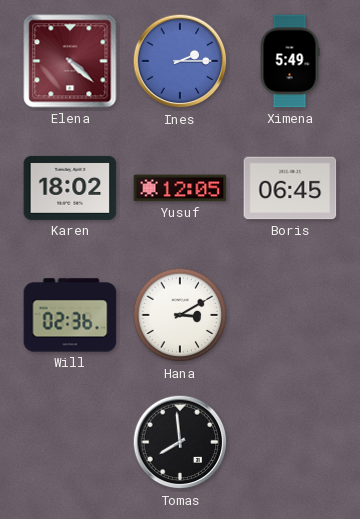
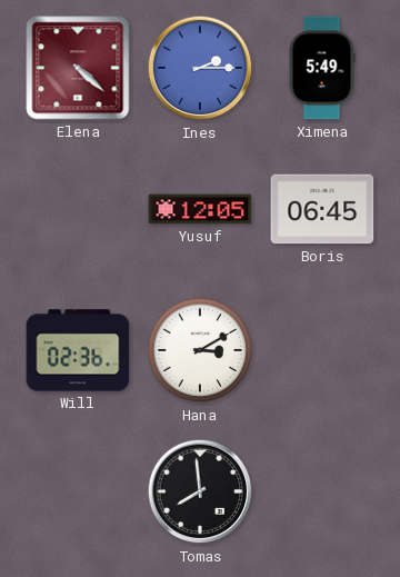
Karen: 18:02 -> none (70, 188)
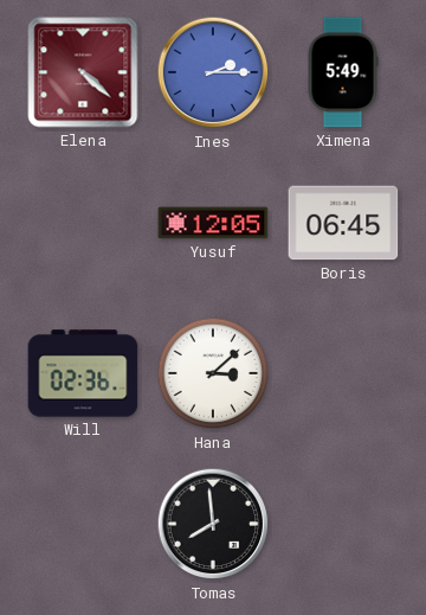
Hana: 3:10 -> 3:08 (213, 373)
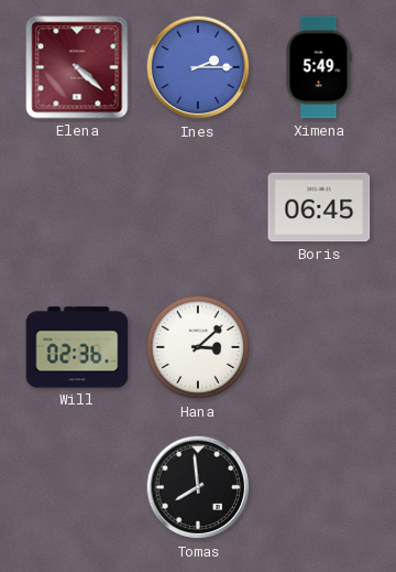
Yusuf: 12:05 -> none (213, 223)
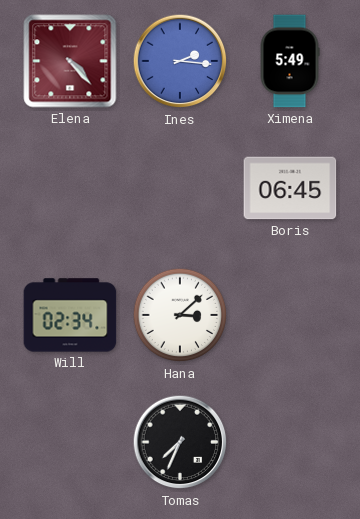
Elena: 4:22 -> 4:23 (70, 61)
Ines: 2:15 -> 2:16 (180, 61)
Will: 02:36 -> 02:34 (70, 315)
Tomas: 7:59 -> 7:34 (180, 442)
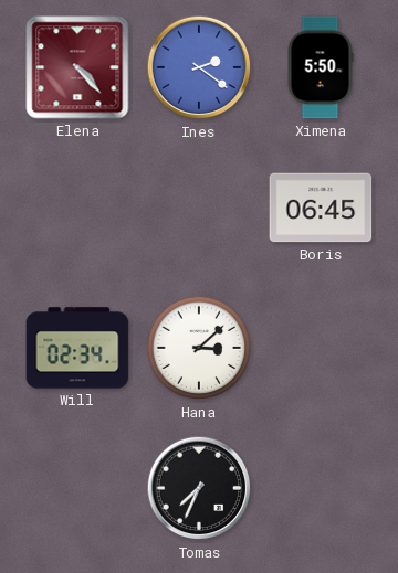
Ines: 2:16 -> 2:21 (199, 67)
Ximena: 5:49 -> 5:50 (321, 67)
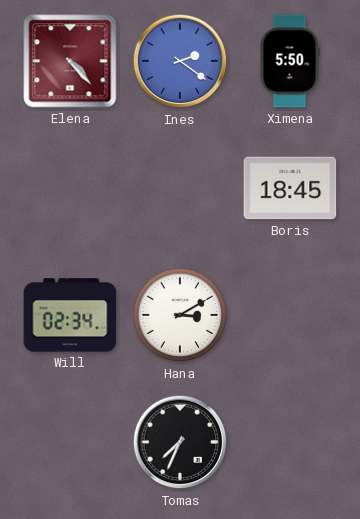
Boris: 06:45 -> 18:45 (290, 188)
Hana: 3:08 -> 3:10 (180, 315)
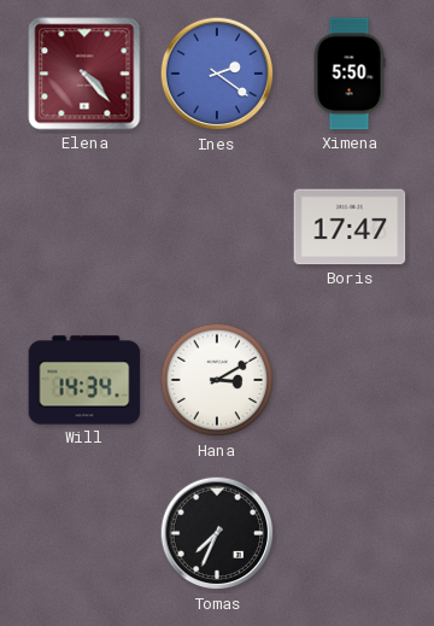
Boris: 18:45 -> 17:47 (350, 227)
Will: 02:34 -> 14:34 (84, 380)
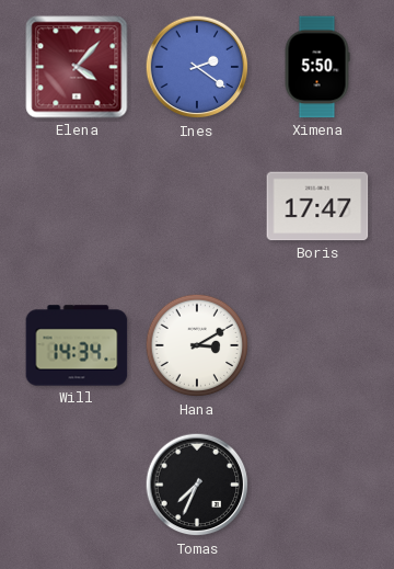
Elena: 4:23 -> 4:07 (77, 67)
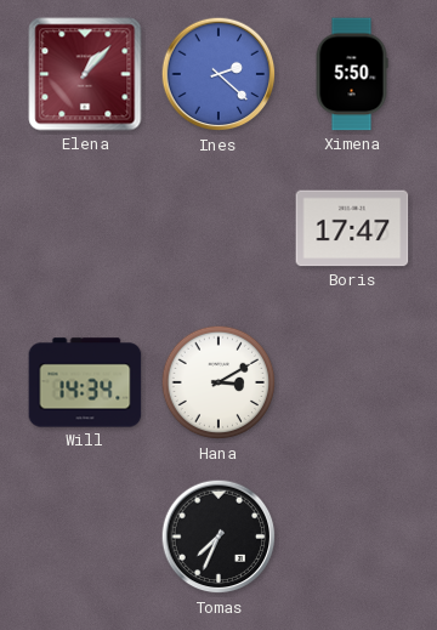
Elena: 4:07 -> 1:07 (85, 74)
Ines: 2:21 -> 2:22 (218, 74)
